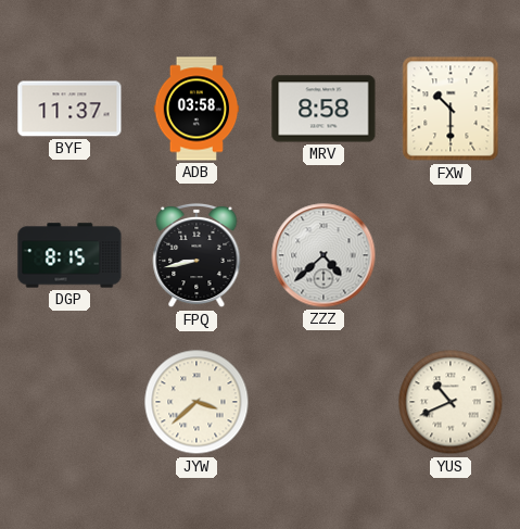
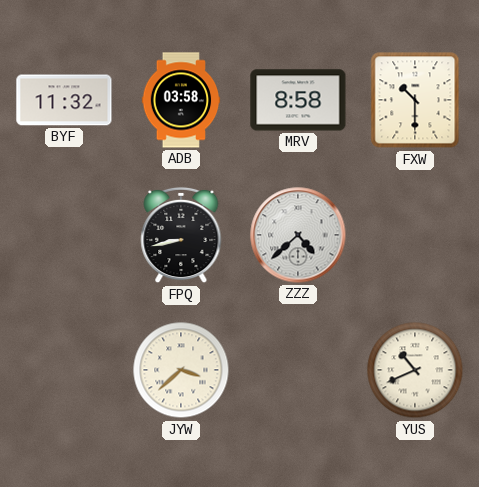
BYF: 11:37 -> 11:32 (64, 100)
DGP: 8:15 -> none (69, 255)
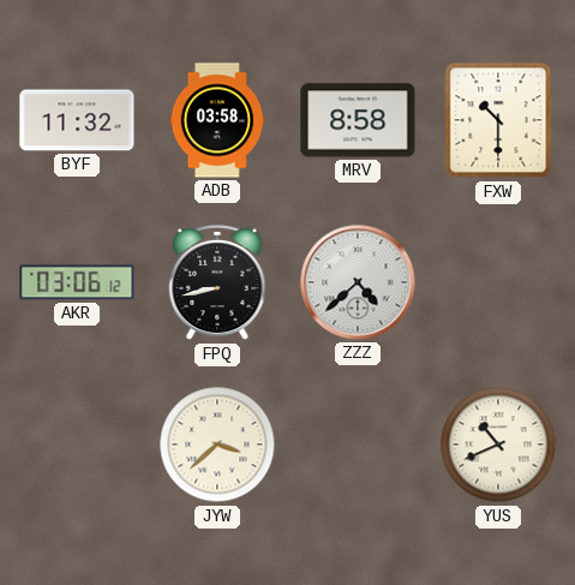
AKR: none -> 03:06 (77, 282)
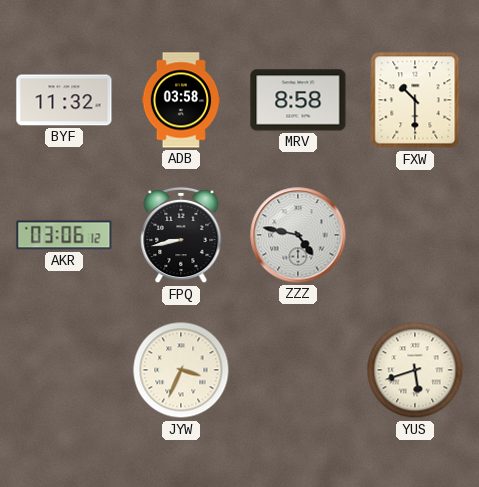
ZZZ: 4:38 -> 4:47 (298, 235)
JYW: 3:38 -> 3:34 (181, 370)
YUS: 10:41 -> 5:42 (415, 370)
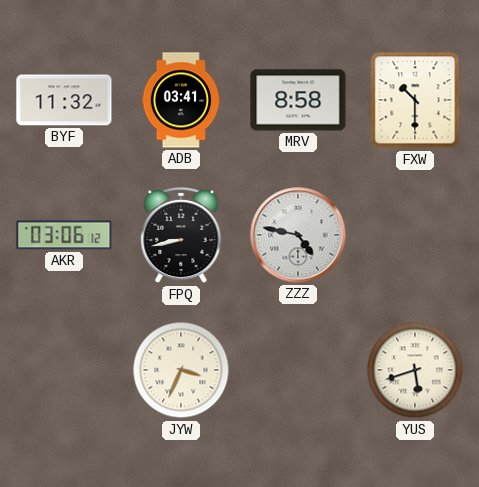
ADB: 03:58 -> 03:41 (181, 100)
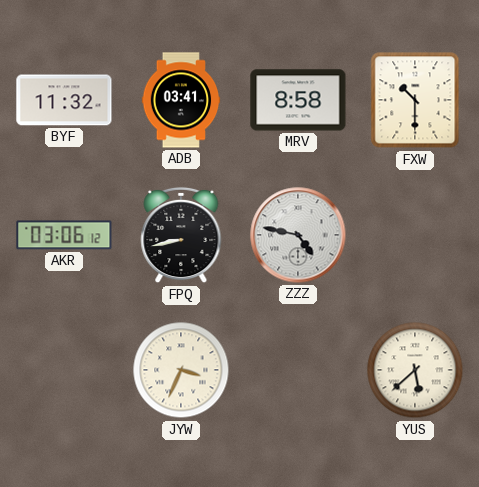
YUS: 5:42 -> 5:38 (415, 370)
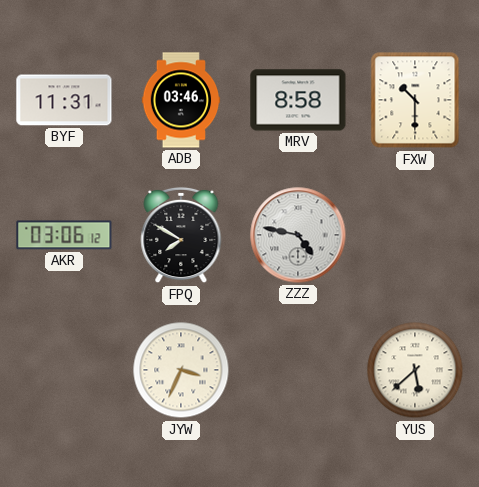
BYF: 11:32 -> 11:31 (64, 100)
ADB: 03:41 -> 03:46 (181, 100)
FPQ: 8:43 -> 7:50 (181, 235)
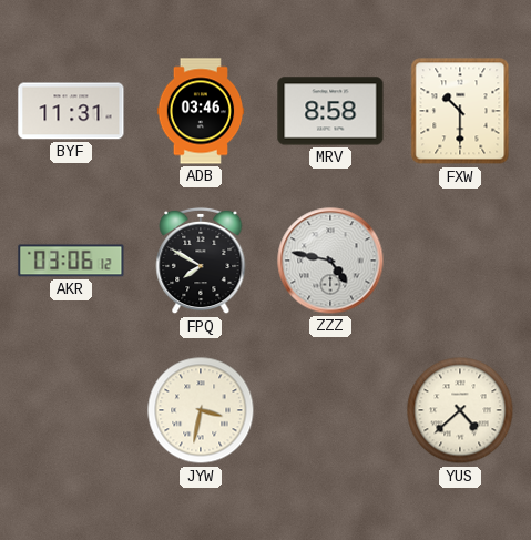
JYW: 3:34 -> 3:32 (201, 410)
YUS: 5:38 -> 4:38 (460, 410)
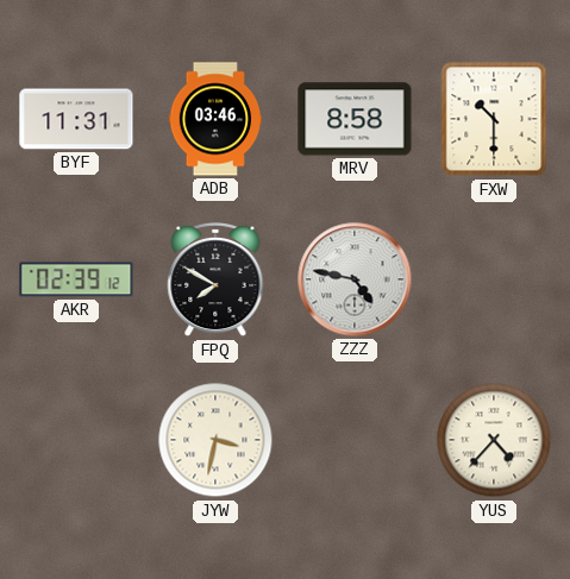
AKR: 03:06 -> 02:39 (76, 279)
YUS: 4:38 -> 4:37 (494, 440)
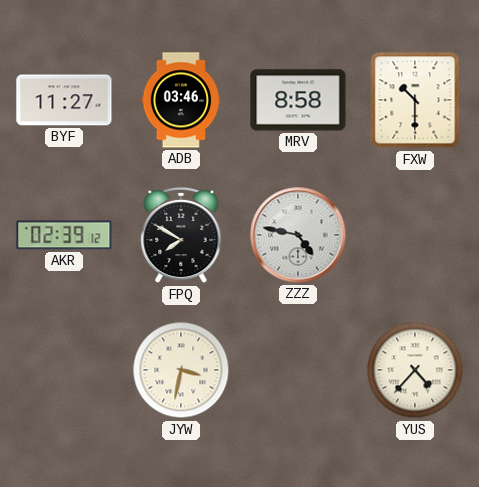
BYF: 11:31 -> 11:27 (64, 100)
